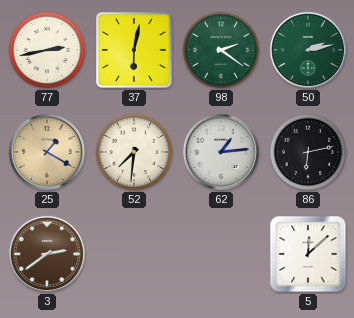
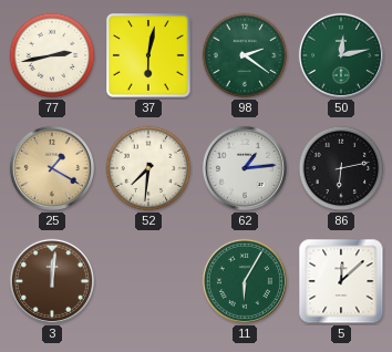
50: 2:13 -> 12:13 (341, 55)
3: 2:39 -> 12:01 (52, 281)
11: none -> 6:05 (245, 281)
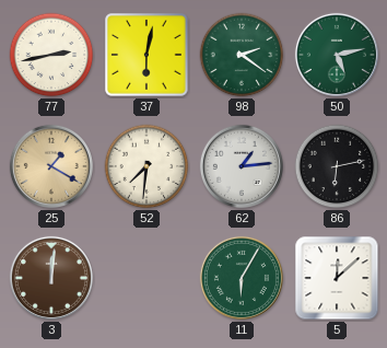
50: 12:13 -> 5:13 (337, 55)
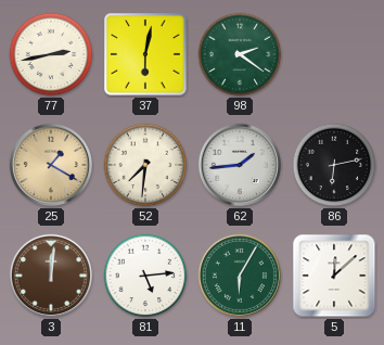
50: 5:13 -> none (337, 55)
62: 1:14 -> 1:44 (240, 165)
81: none -> 5:14 (145, 276)
